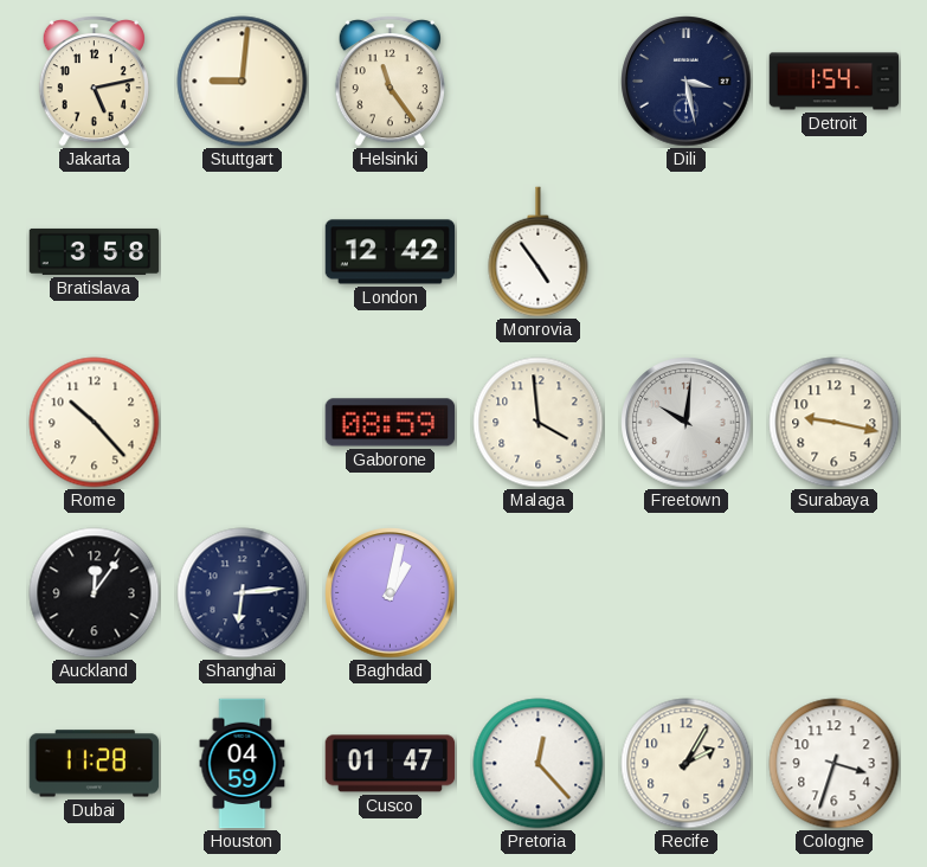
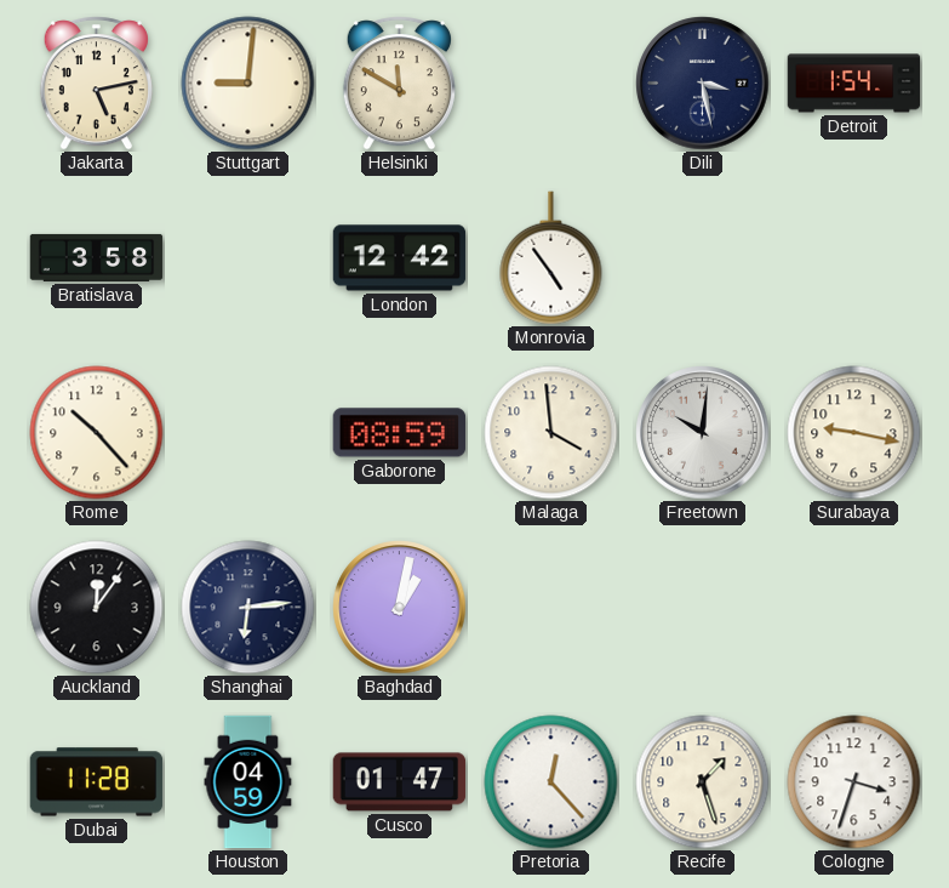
Helsinki: 11:24 -> 11:50 (399, 84)
Recife: 2:05 -> 1:27 (703, 782)
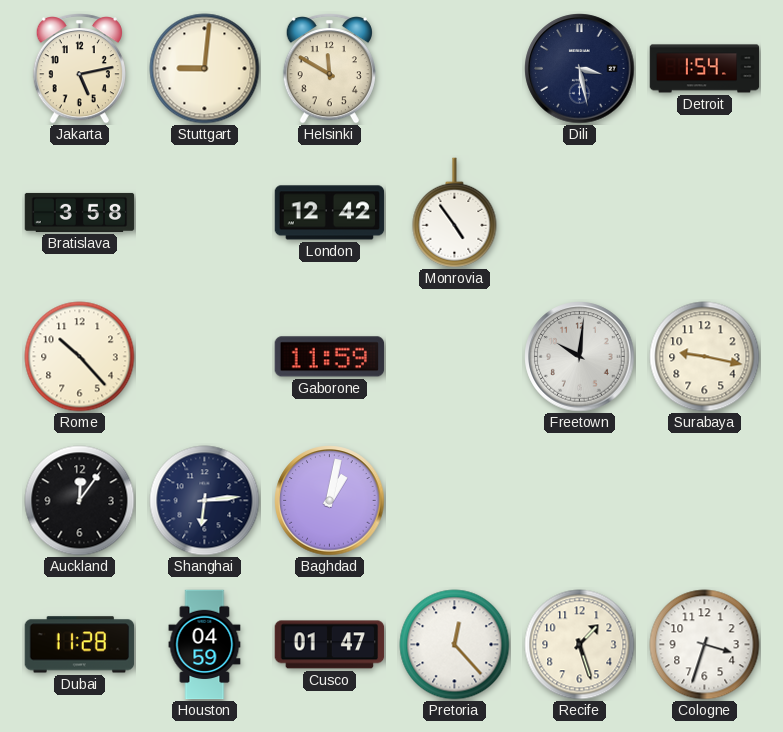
Gaborone: 08:59 -> 11:59 (330, 357)
Malaga: 3:59 -> none (551, 433)
